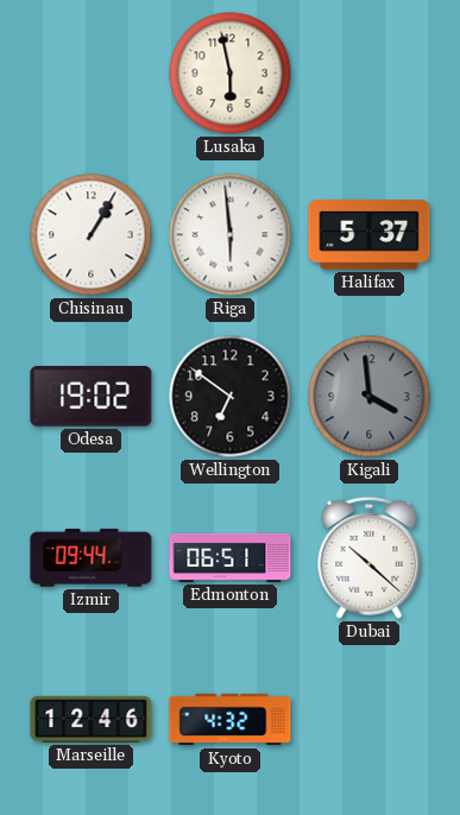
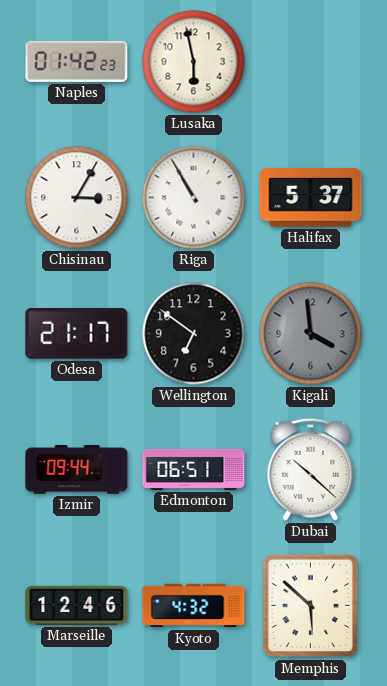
Naples: none -> 01:42 (77, 61)
Chisinau: 1:05 -> 3:05 (77, 198)
Riga: 5:59 -> 10:55 (194, 198)
Odesa: 19:02 -> 21:17 (77, 334)
Memphis: none -> 5:52 (311, 606)
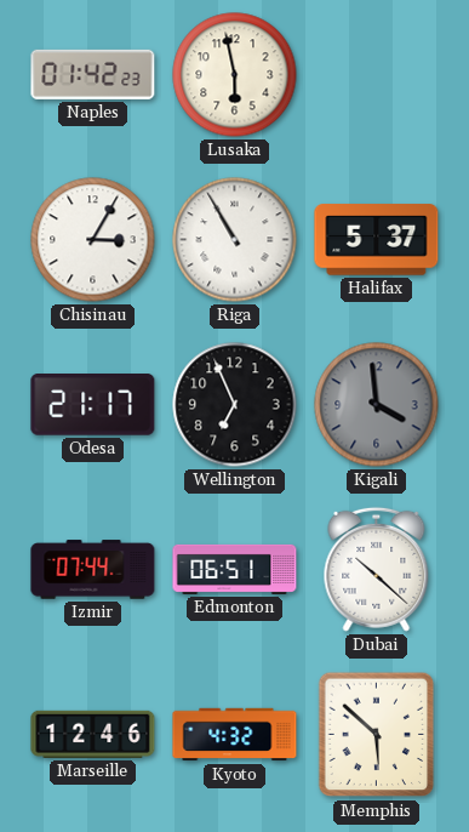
Wellington: 6:51 -> 6:56 (235, 405)
Izmir: 09:44 -> 07:44 (93, 570)
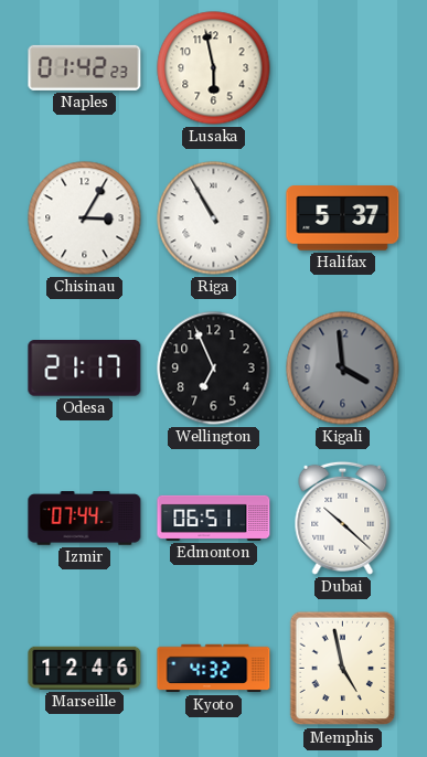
Memphis: 5:52 -> 4:58 (343, 669)
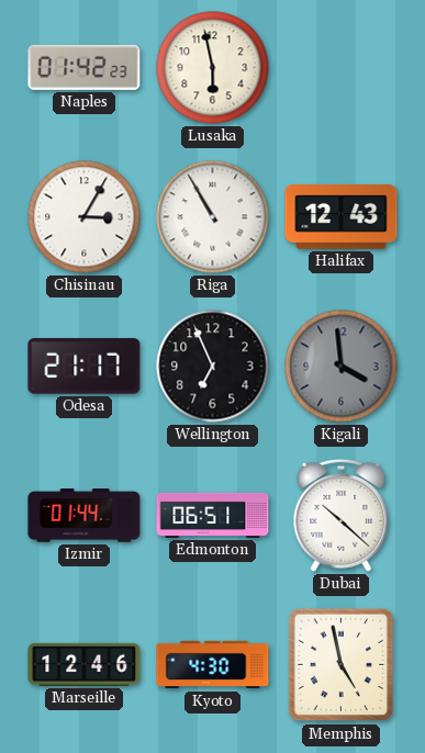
Halifax: 5:37 -> 12:43 (342, 217)
Izmir: 07:44 -> 01:44 (85, 516)
Kyoto: 4:32 -> 4:30 (213, 665)
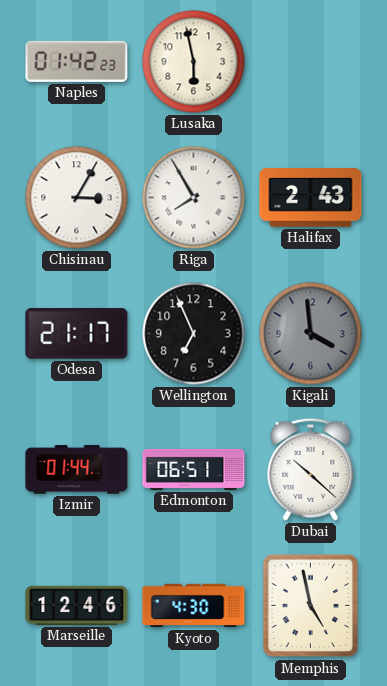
Riga: 10:55 -> 7:55 (194, 198)
Halifax: 12:43 -> 2:43 (311, 198)
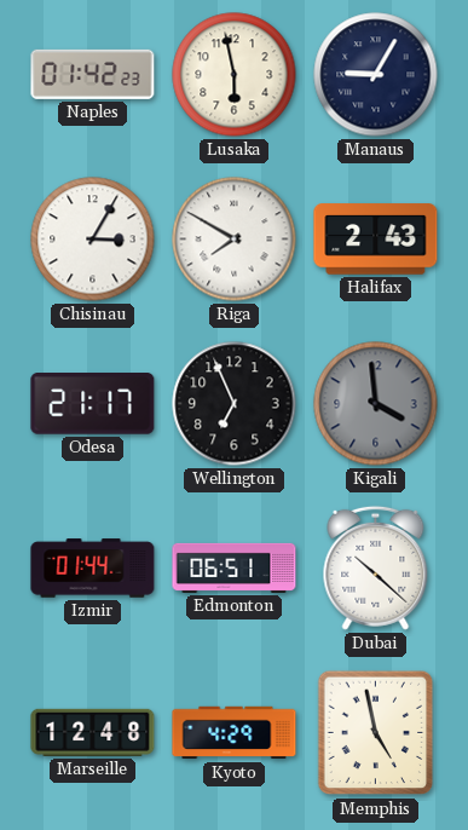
Manaus: none -> 9:05 (376, 75)
Riga: 7:55 -> 7:50 (235, 240)
Marseille: 12:46 -> 12:48 (93, 732)
Kyoto: 4:30 -> 4:29 (235, 733)
